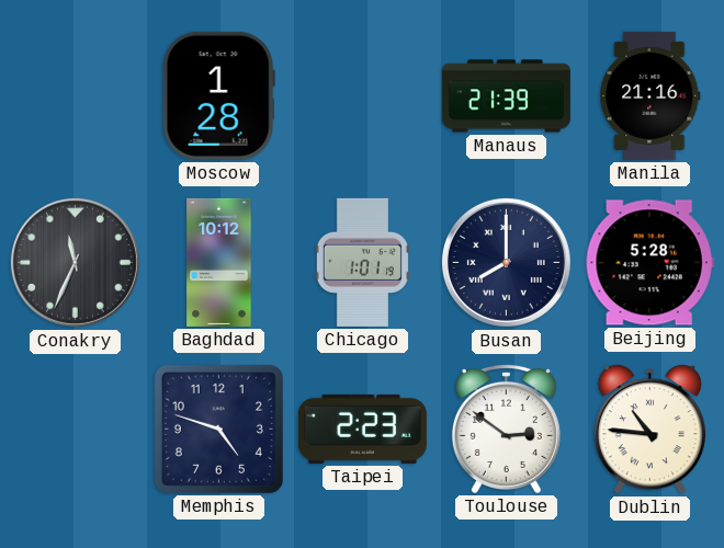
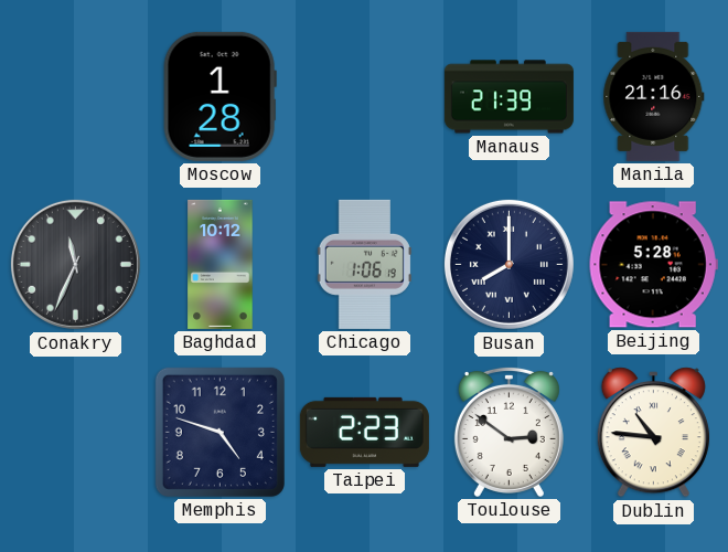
Chicago: 1:01 -> 1:06 (364, 264)
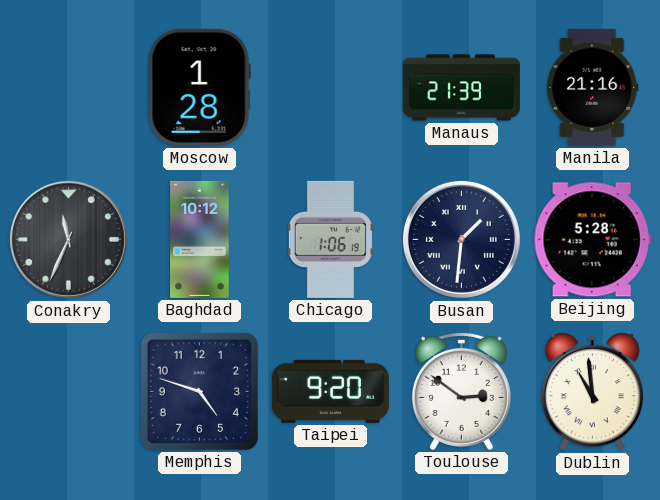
Busan: 8:00 -> 1:31 (461, 239)
Taipei: 2:23 -> 9:20 (330, 391)
Dublin: 10:46 -> 10:59 (592, 392)
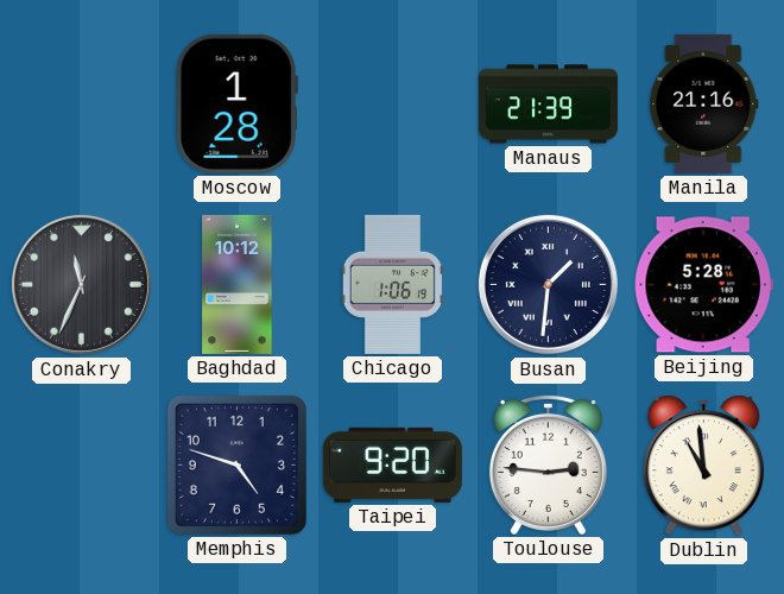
Toulouse: 2:51 -> 2:46 (548, 465)
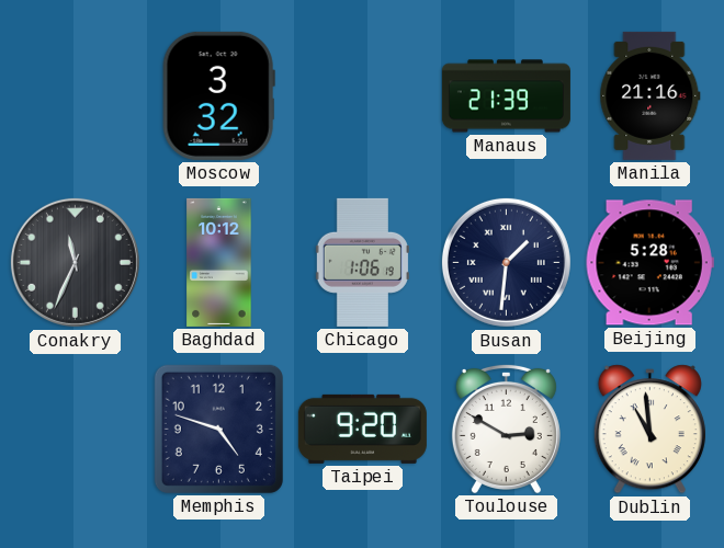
Moscow: 1:28 -> 3:32 (218, 95)
Toulouse: 2:46 -> 2:50 (506, 429)
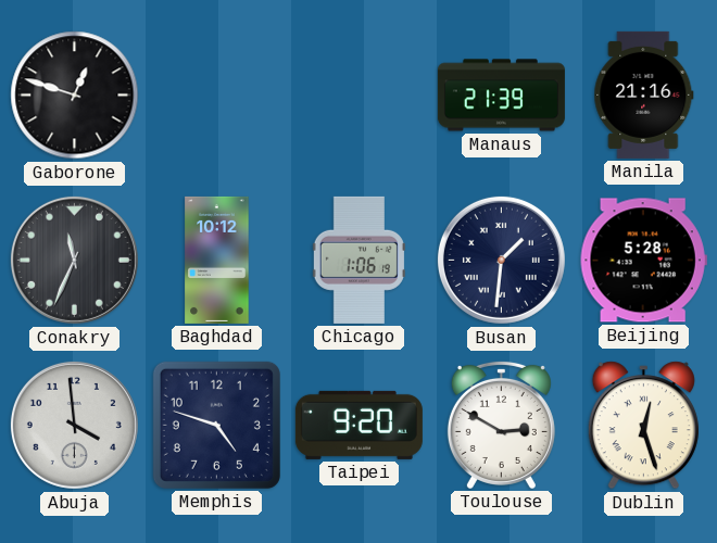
Gaborone: none -> 12:48 (75, 96)
Moscow: 3:32 -> none (218, 95)
Abuja: none -> 3:59 (74, 425)
Dublin: 10:59 -> 12:27 (643, 426)
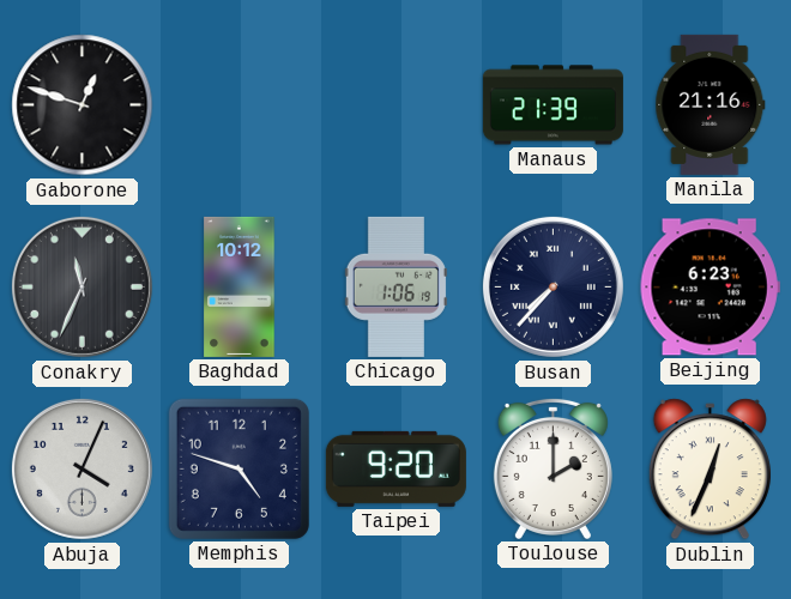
Busan: 1:31 -> 7:37 (553, 286)
Beijing: 5:28 -> 6:23 (710, 288)
Abuja: 3:59 -> 4:04 (81, 468)
Toulouse: 2:50 -> 2:00 (553, 468)
Dublin: 12:27 -> 12:34 (710, 470)
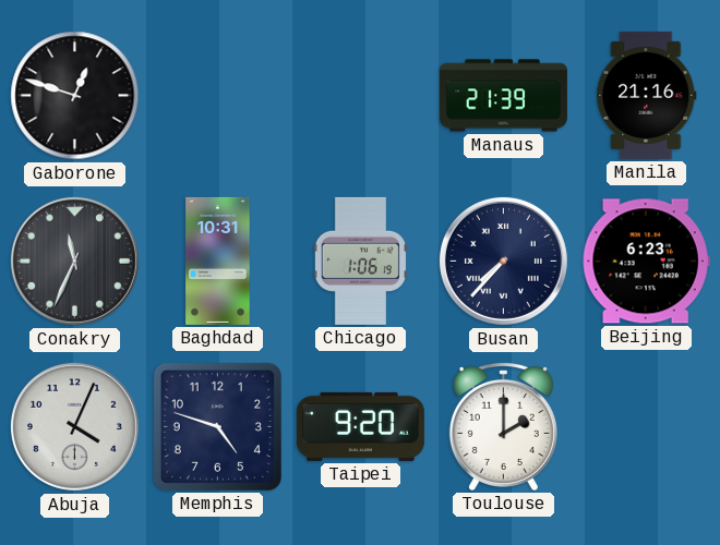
Baghdad: 10:12 -> 10:31 (218, 261)
Dublin: 12:34 -> none (710, 470)
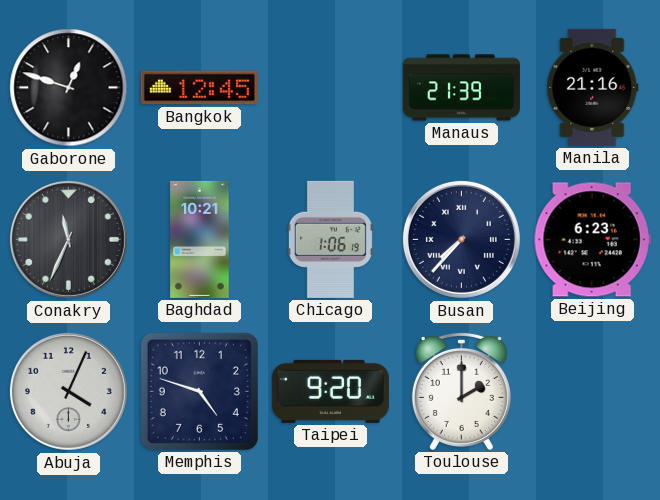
Bangkok: none -> 12:45 (199, 88)
Baghdad: 10:31 -> 10:21 (200, 239)
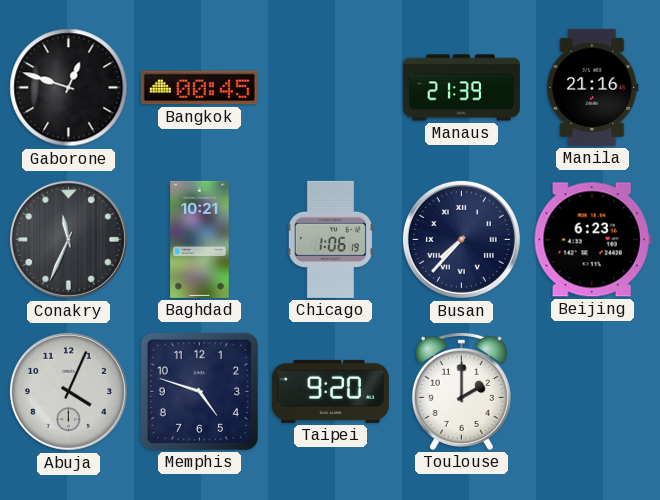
Bangkok: 12:45 -> 00:45 (199, 88)
